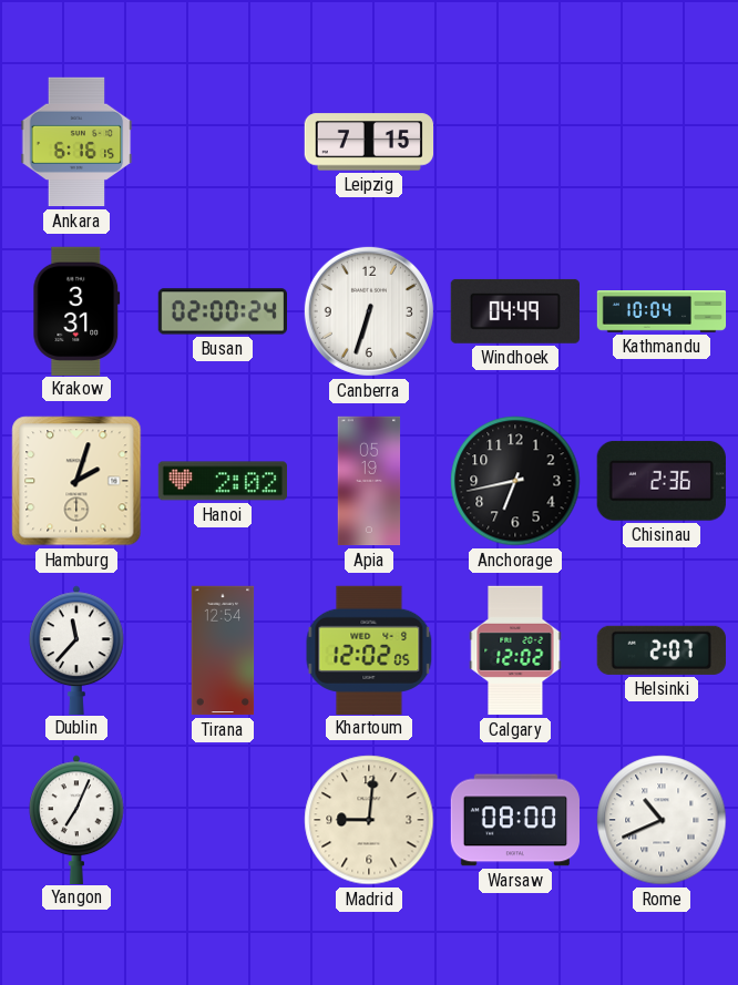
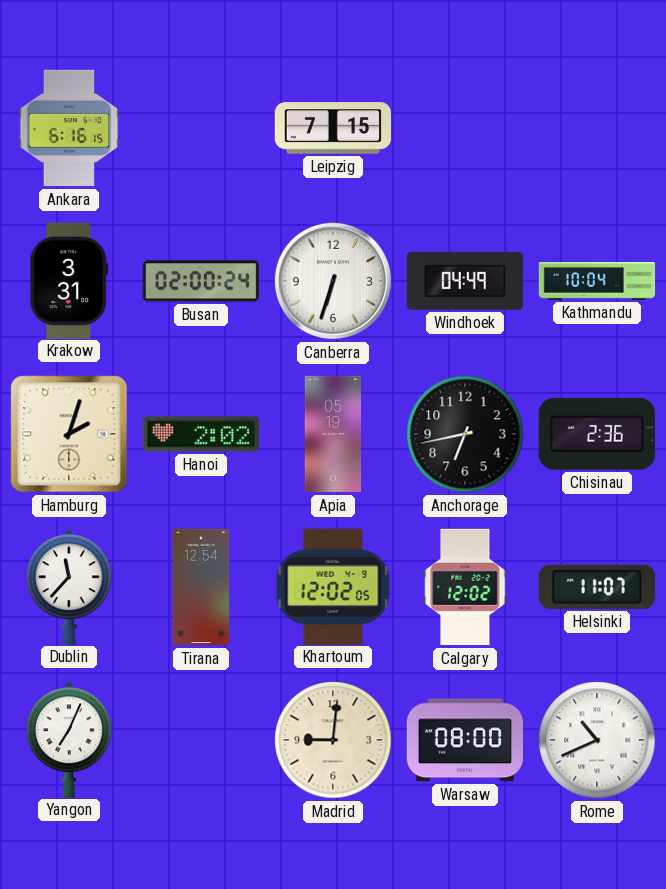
Helsinki: 2:07 -> 11:07 (597, 587)
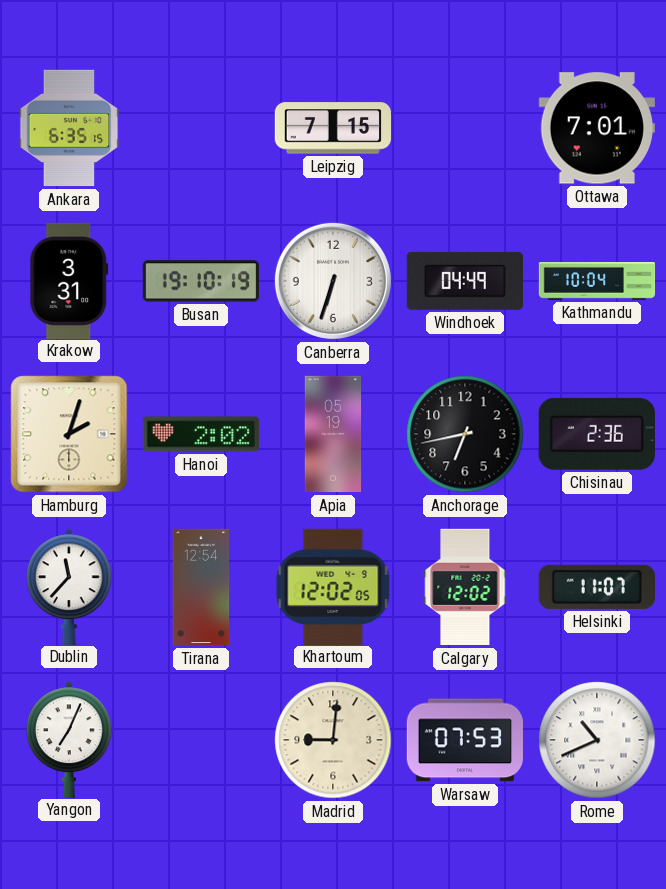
Ankara: 6:16 -> 6:35 (69, 128)
Ottawa: none -> 7:01 (597, 128)
Busan: 02:00 -> 19:10 (200, 281)
Warsaw: 08:00 -> 07:53 (465, 740)
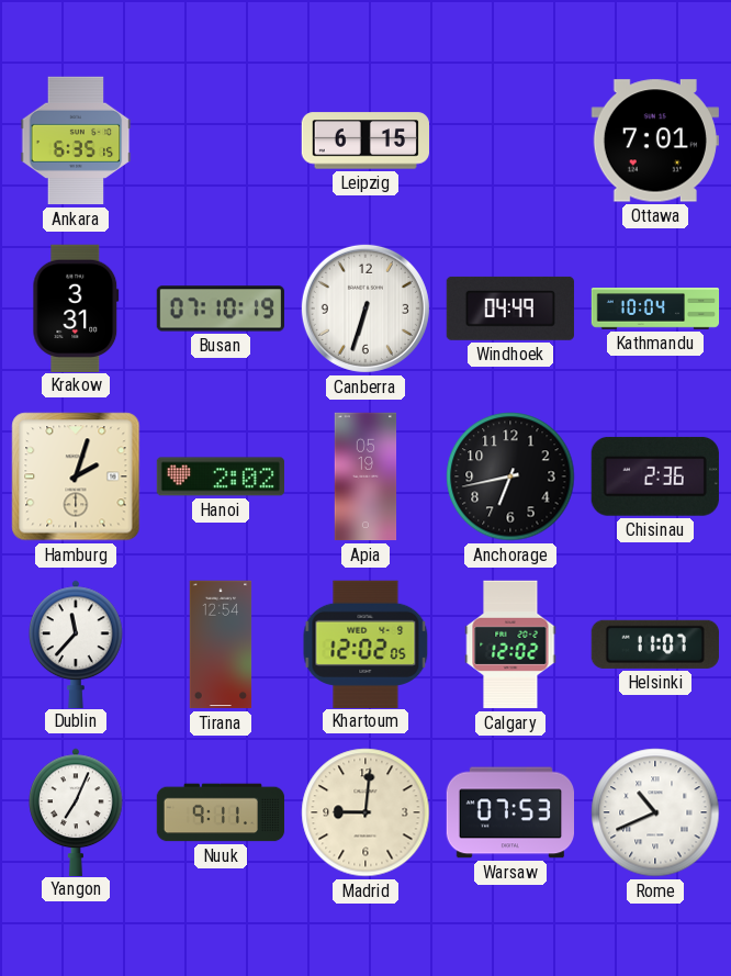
Leipzig: 7:15 -> 6:15 (364, 141)
Busan: 19:10 -> 07:10 (220, 308)
Nuuk: none -> 9:11 (221, 812)
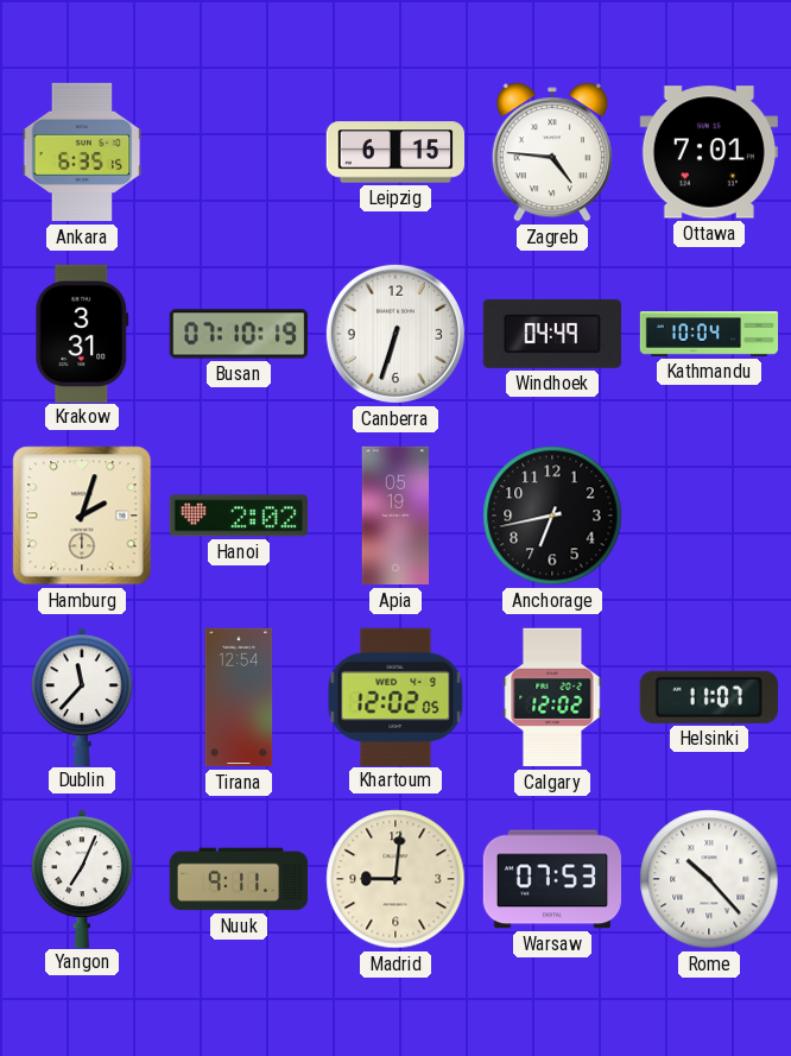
Zagreb: none -> 4:46 (552, 152)
Chisinau: 2:36 -> none (655, 476)
Rome: 10:41 -> 10:23 (709, 879)
